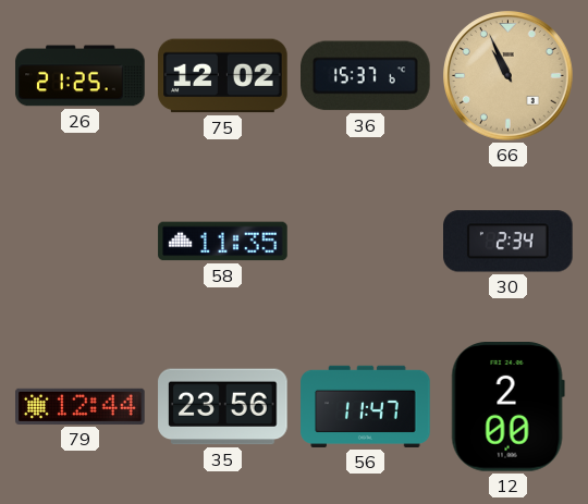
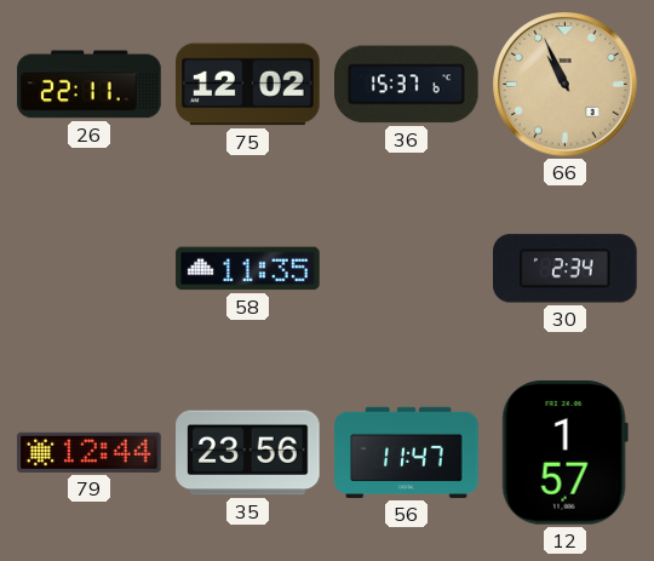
26: 21:25 -> 22:11 (90, 85)
12: 2:00 -> 1:57 (564, 453)
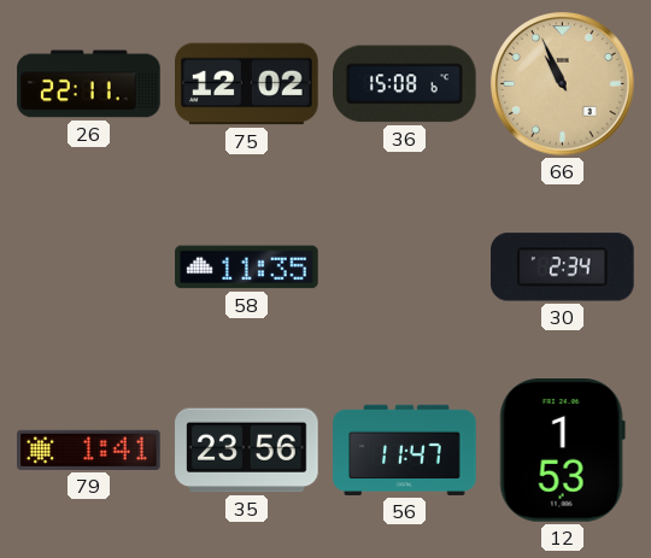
36: 15:37 -> 15:08 (405, 84)
79: 12:44 -> 1:41 (89, 450)
12: 1:57 -> 1:53 (562, 451)
